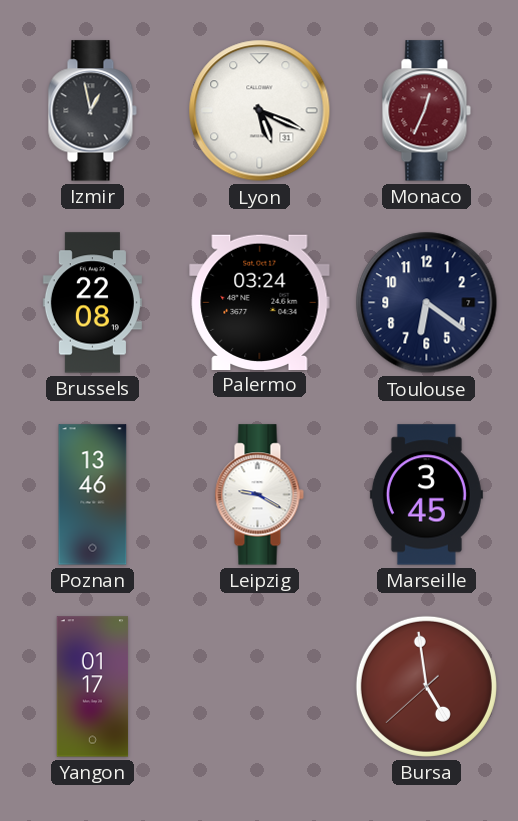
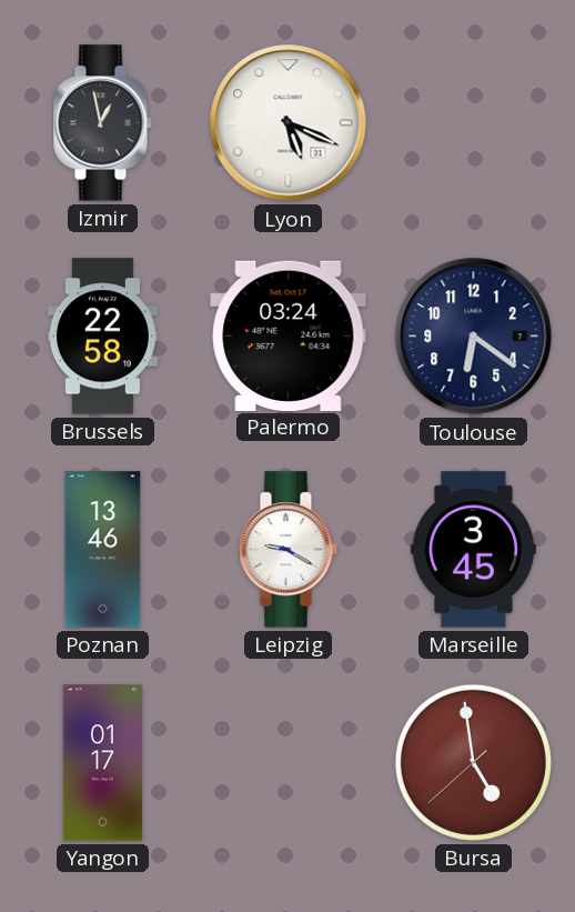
Monaco: 12:34 -> none (426, 111)
Brussels: 22:08 -> 22:58 (102, 337)
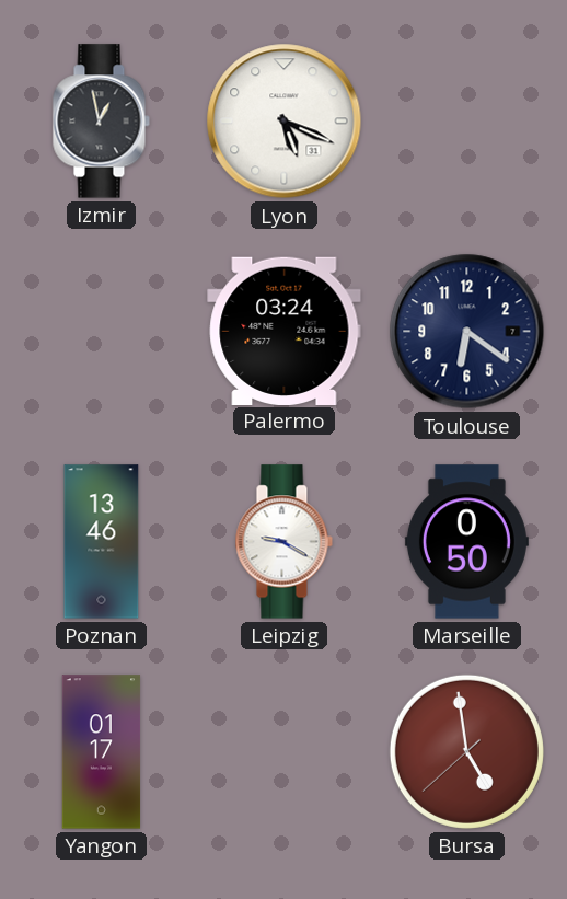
Brussels: 22:58 -> none (102, 337)
Marseille: 3:45 -> 0:50 (466, 542)
